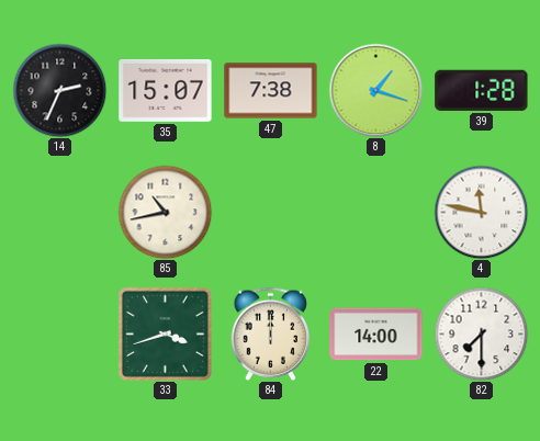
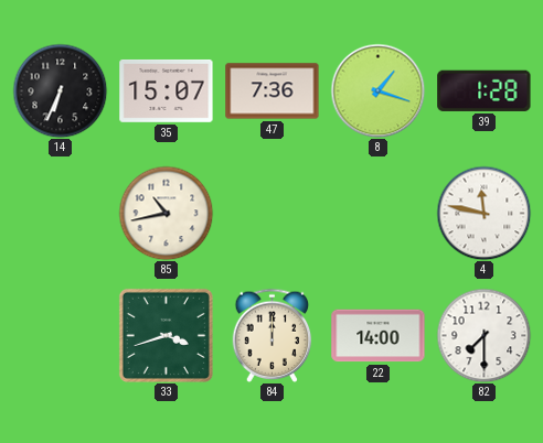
14: 2:34 -> 6:34 (60, 90)
47: 7:38 -> 7:36 (273, 91)
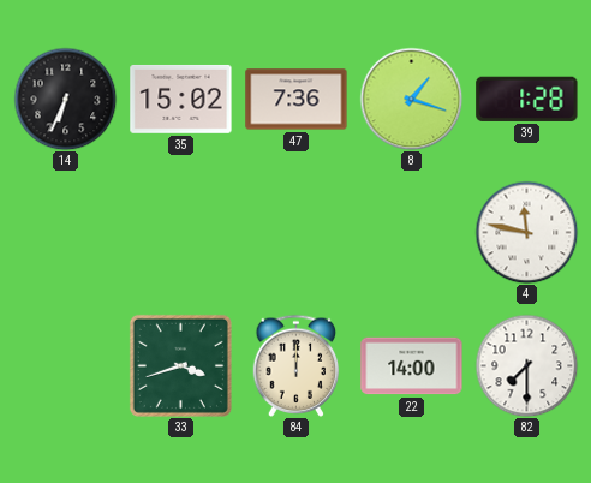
35: 15:07 -> 15:02 (181, 99)
85: 10:43 -> none (166, 213)
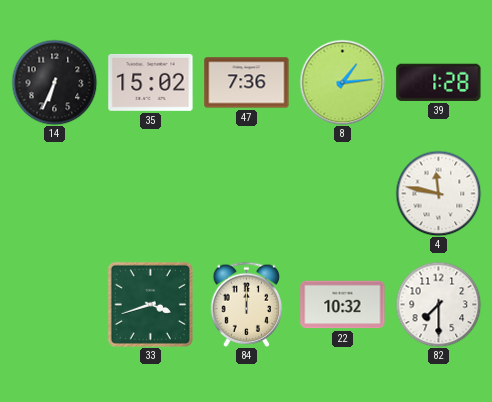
8: 1:18 -> 1:14 (342, 82)
22: 14:00 -> 10:32 (343, 305)
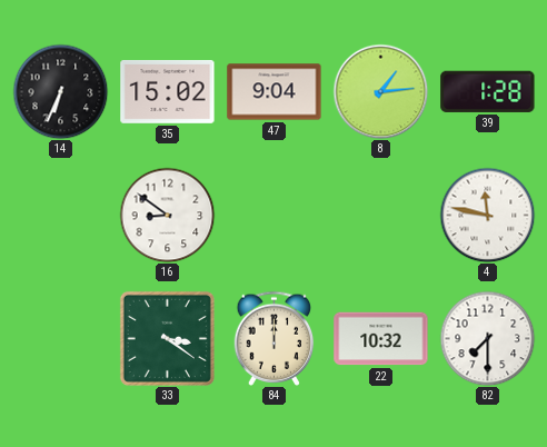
47: 7:36 -> 9:04 (275, 92)
16: none -> 8:51 (167, 215)
33: 3:42 -> 3:21 (167, 338)
